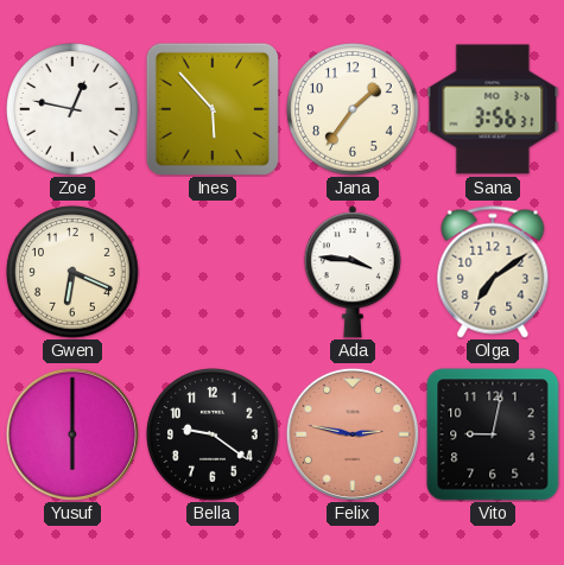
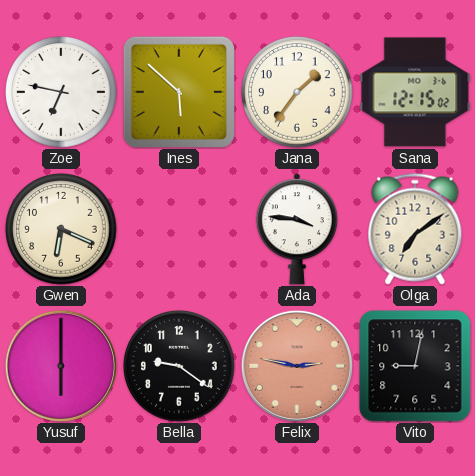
Zoe: 12:47 -> 6:47 (61, 92)
Ines: 5:53 -> 5:52 (179, 92)
Sana: 3:56 -> 12:15 (415, 92)
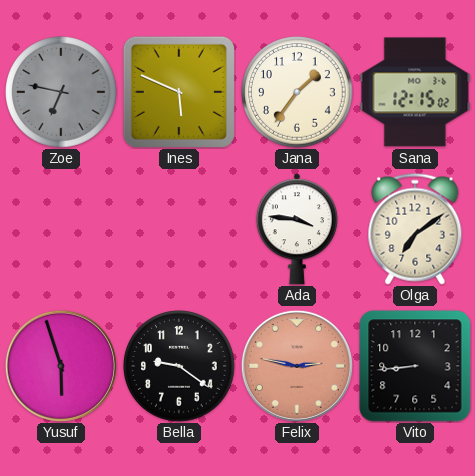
Zoe dial: white -> grey (61, 92)
Ines: 5:52 -> 5:49 (179, 92)
Gwen: 6:19 -> none (61, 229)
Yusuf: 6:00 -> 5:57 (61, 366)
Vito: 9:02 -> 8:44 (415, 366)
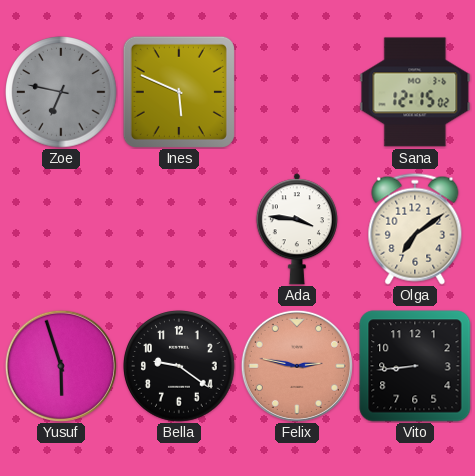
Jana: 1:36 -> none (297, 92)
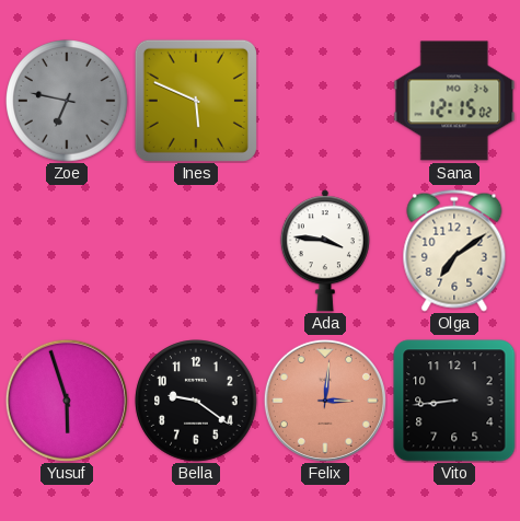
Felix: 2:47 -> 3:01 (325, 401)
